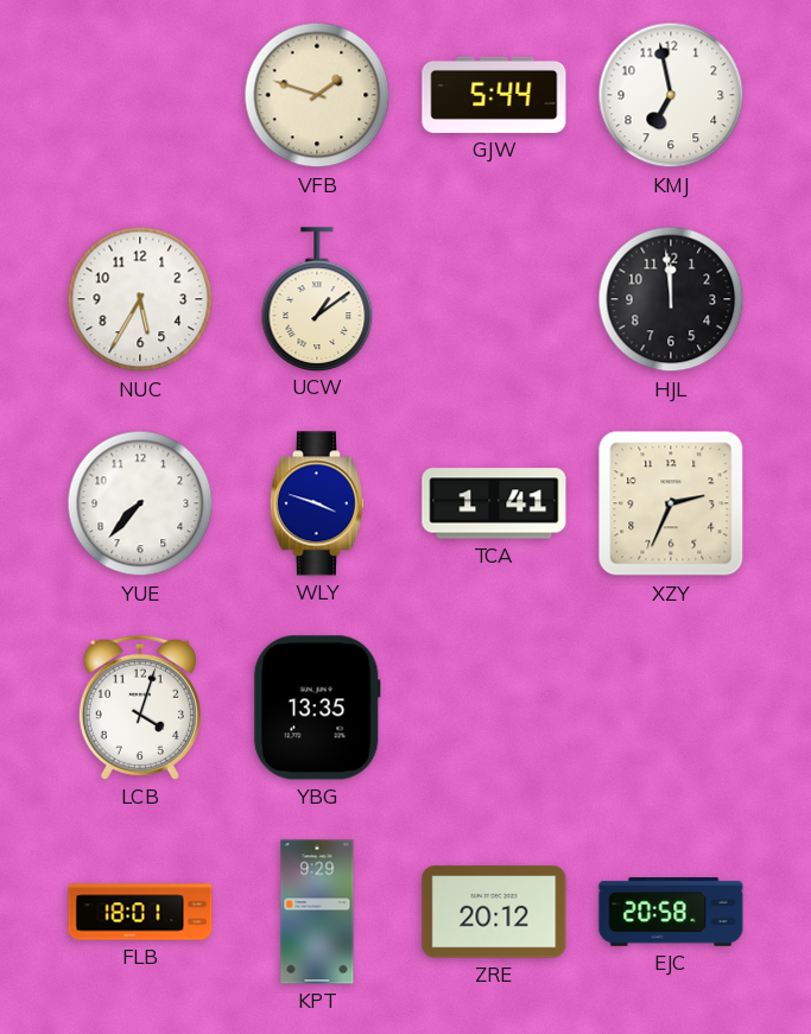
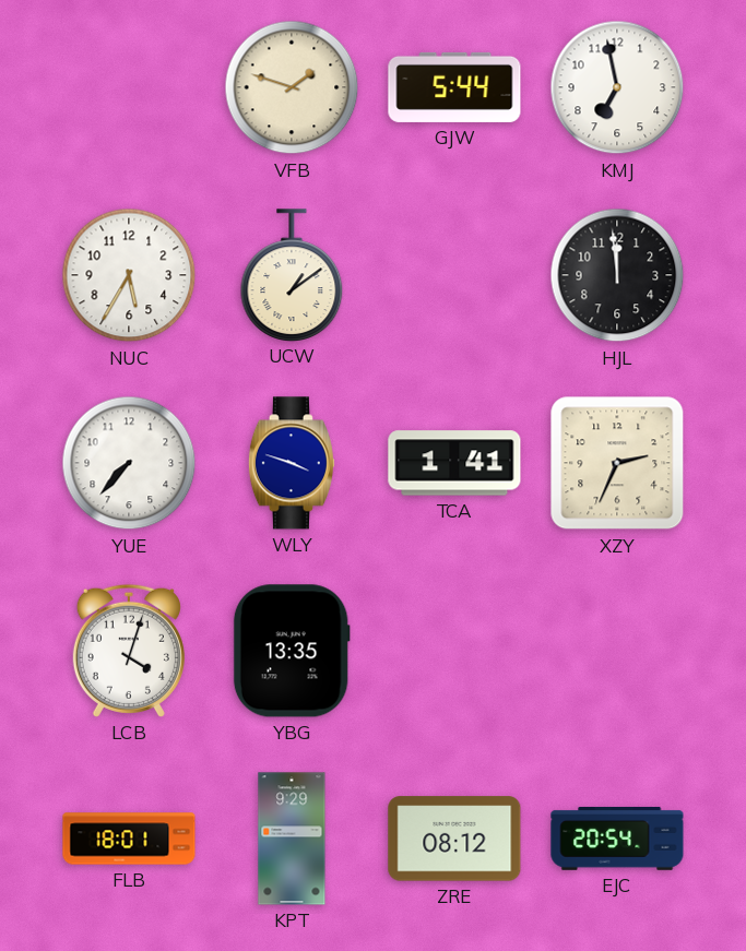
ZRE: 20:12 -> 08:12 (454, 839)
EJC: 20:58 -> 20:54 (617, 839)
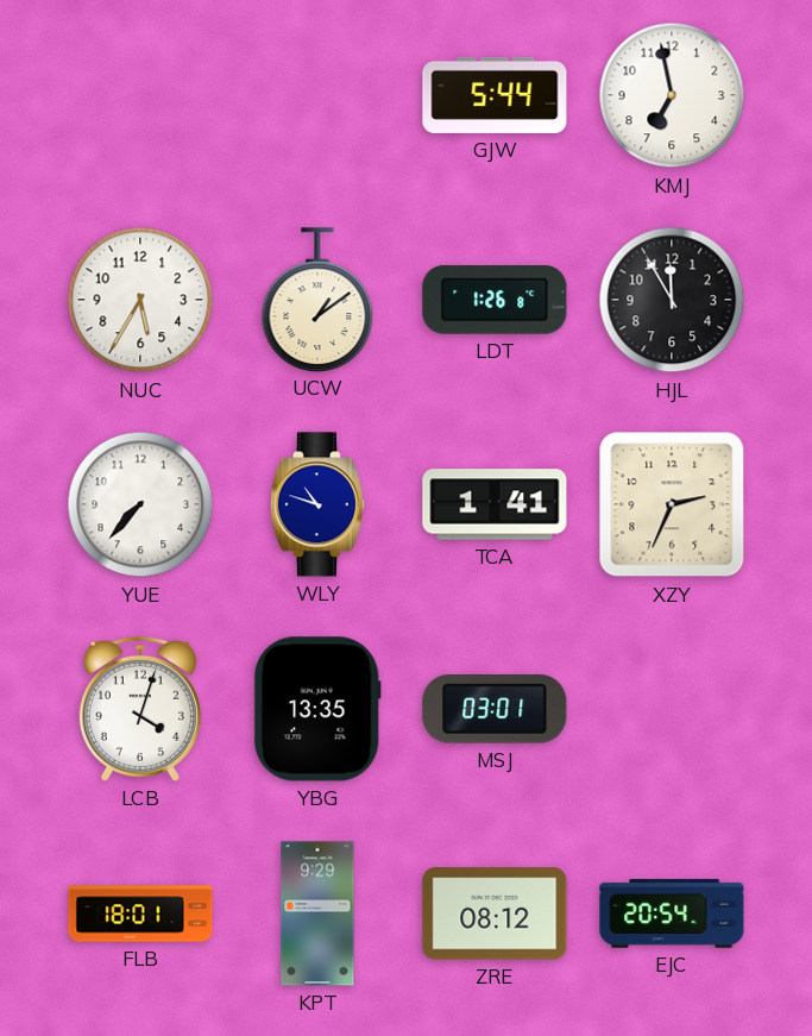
VFB: 1:48 -> none (292, 87)
LDT: none -> 1:26 (495, 300)
HJL: 11:59 -> 11:55 (672, 300)
WLY: 3:48 -> 10:48 (317, 504)
MSJ: none -> 03:01 (495, 710)
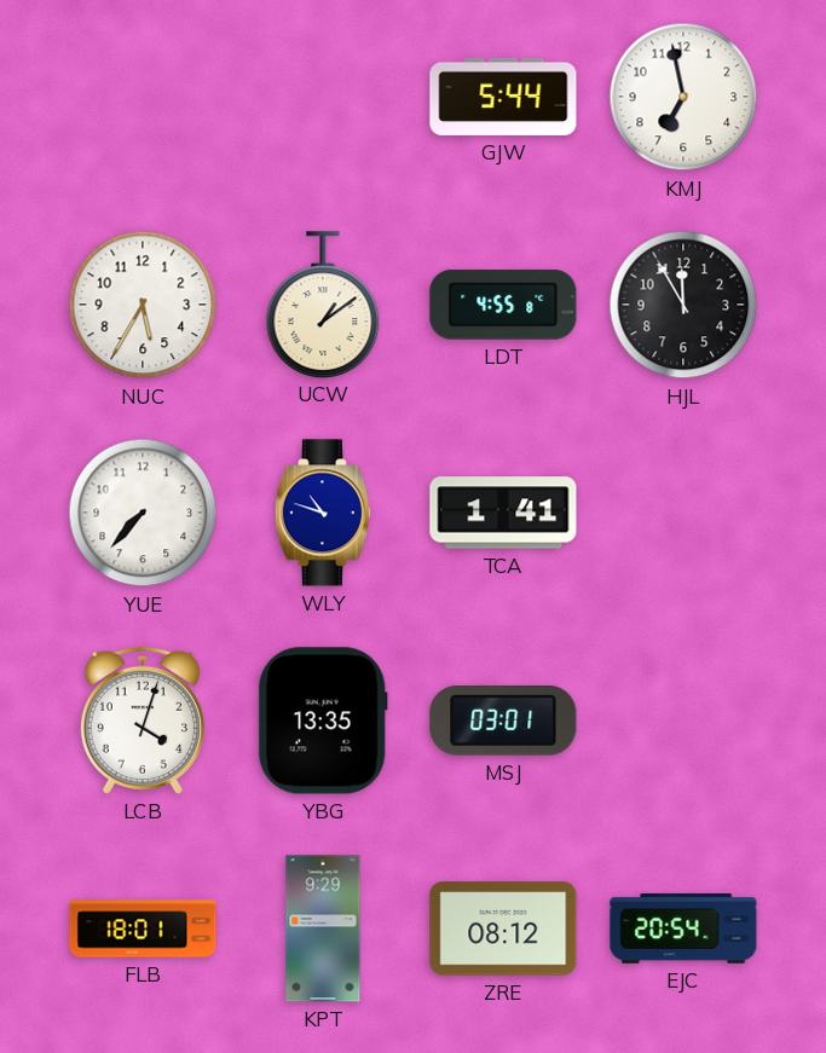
LDT: 1:26 -> 4:55 (503, 305)
XZY: 2:34 -> none (672, 504)
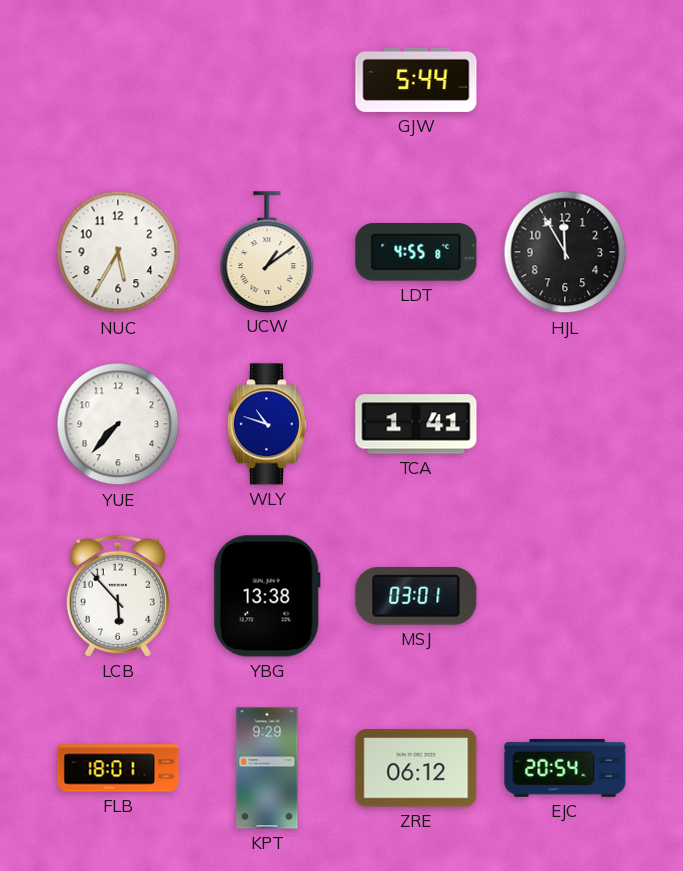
KMJ: 6:58 -> none (683, 97)
LCB: 4:03 -> 5:53 (118, 596)
YBG: 13:35 -> 13:38 (267, 596)
ZRE: 08:12 -> 06:12 (416, 768)
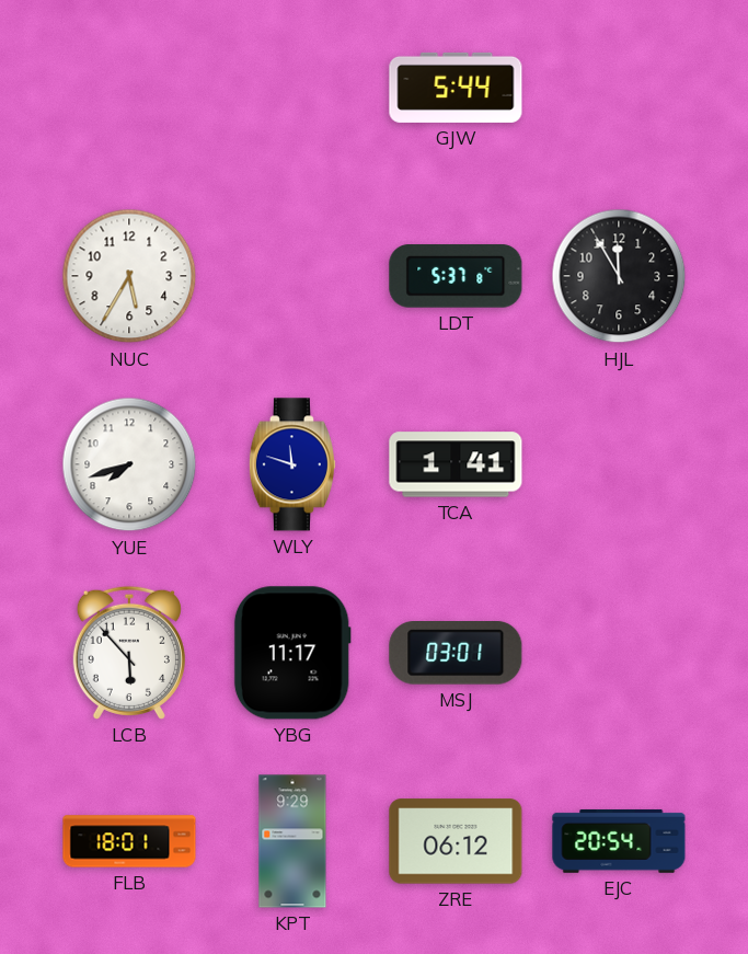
UCW: 1:09 -> none (267, 252)
LDT: 4:55 -> 5:37 (456, 276)
YUE: 7:37 -> 7:42 (129, 464)
WLY: 10:48 -> 11:48 (292, 464)
YBG: 13:38 -> 11:17 (292, 653)
